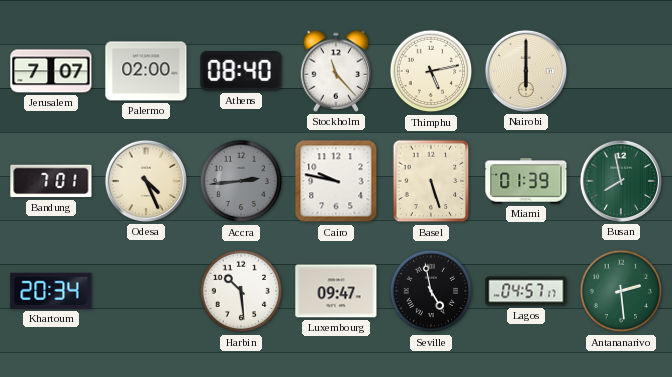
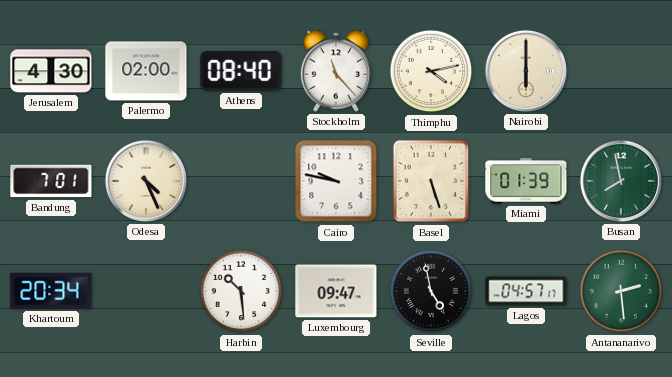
Jerusalem: 7:07 -> 4:30 (51, 71)
Thimphu: 5:13 -> 4:13 (431, 71)
Accra: 2:44 -> none (241, 181)
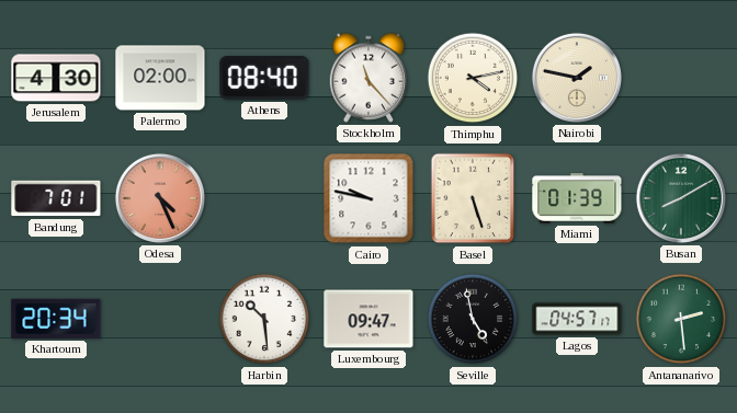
Nairobi: 6:00 -> 1:47 (577, 78)
Odesa dial: cream -> salmon (160, 198)
Busan: 7:58 -> 8:10 (681, 198)
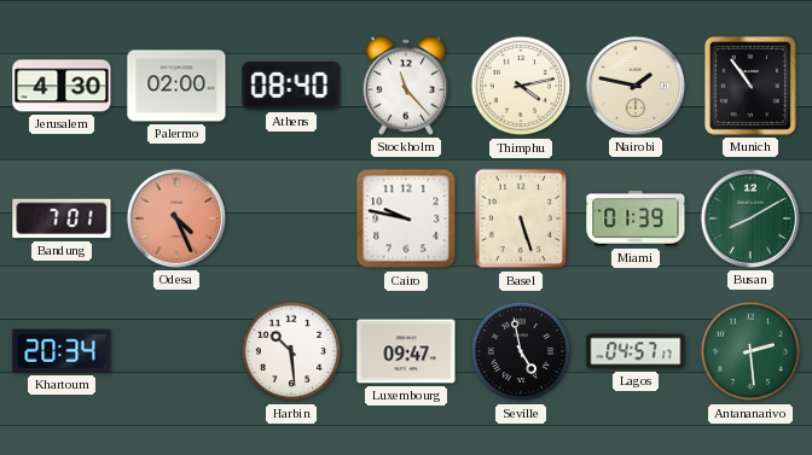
Munich: none -> 10:54 (750, 86)
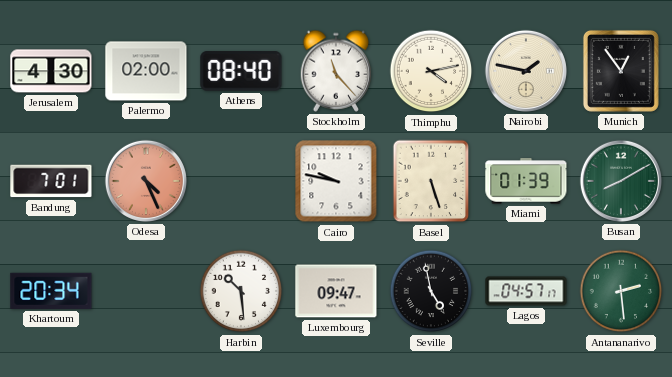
Munich: 10:54 -> 12:54 (621, 71)
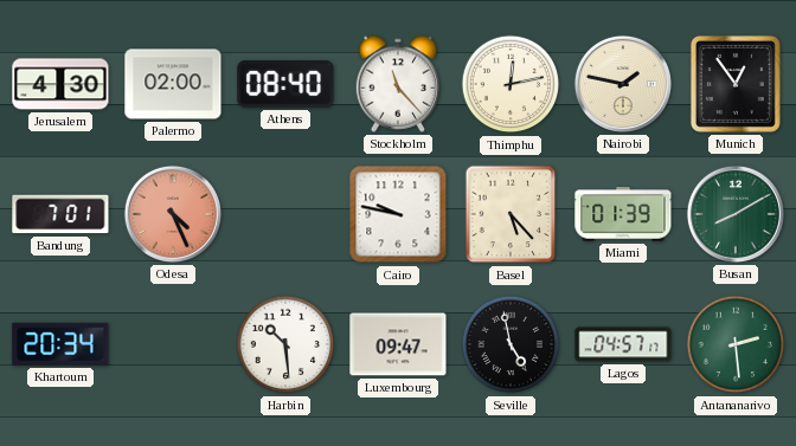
Thimphu: 4:13 -> 12:13 (511, 84)
Basel: 5:27 -> 5:23 (511, 214)
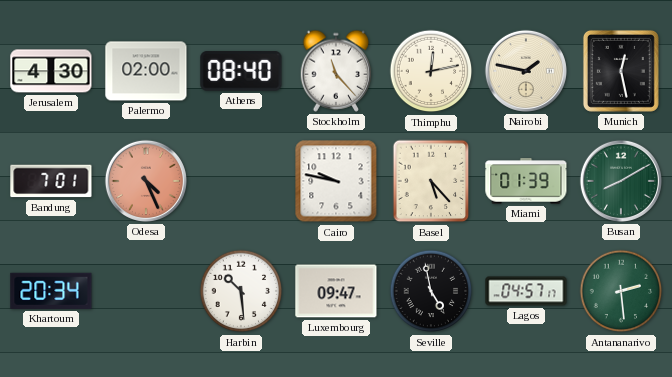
Munich: 12:54 -> 12:28 (621, 71)
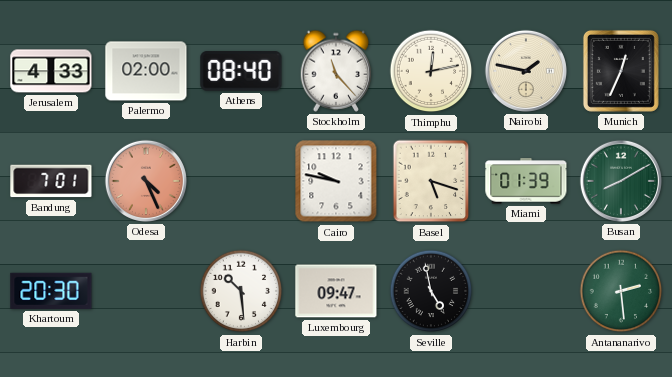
Jerusalem: 4:30 -> 4:33 (51, 71)
Munich: 12:28 -> 12:34 (621, 71)
Basel: 5:23 -> 5:18 (431, 181)
Khartoum: 20:34 -> 20:30 (51, 291)
Lagos: 04:57 -> none (526, 291)
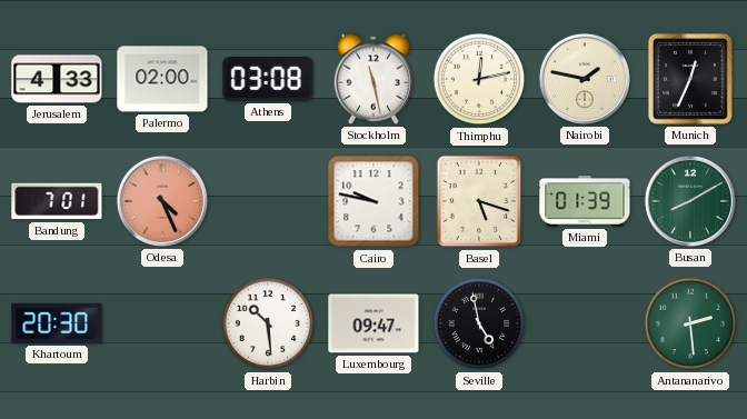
Athens: 08:40 -> 03:08 (268, 79)
Stockholm: 11:23 -> 11:28 (373, 79)
